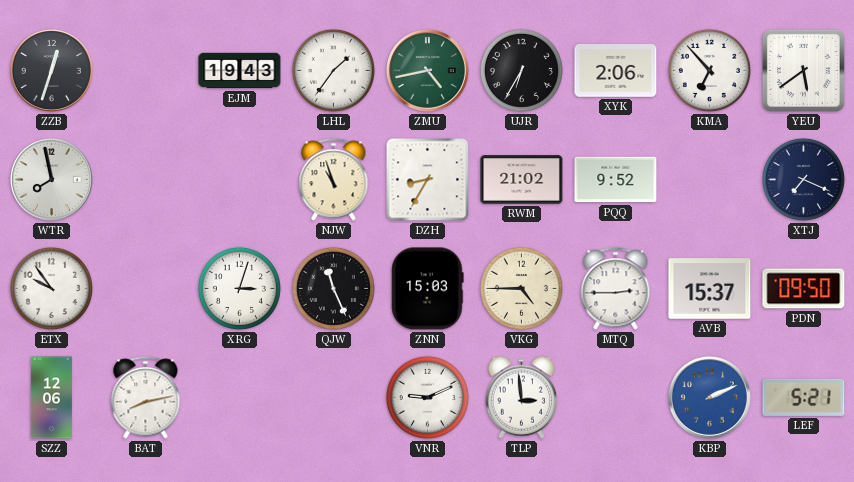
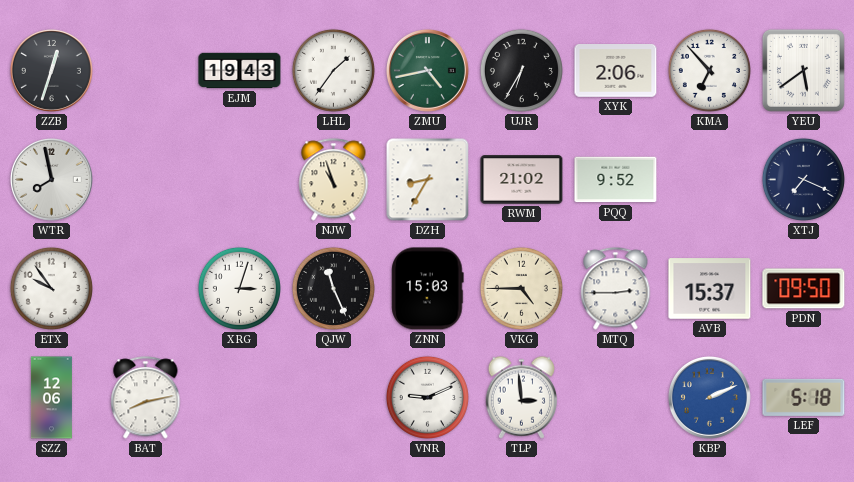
LEF: 5:21 -> 5:18 (804, 397)
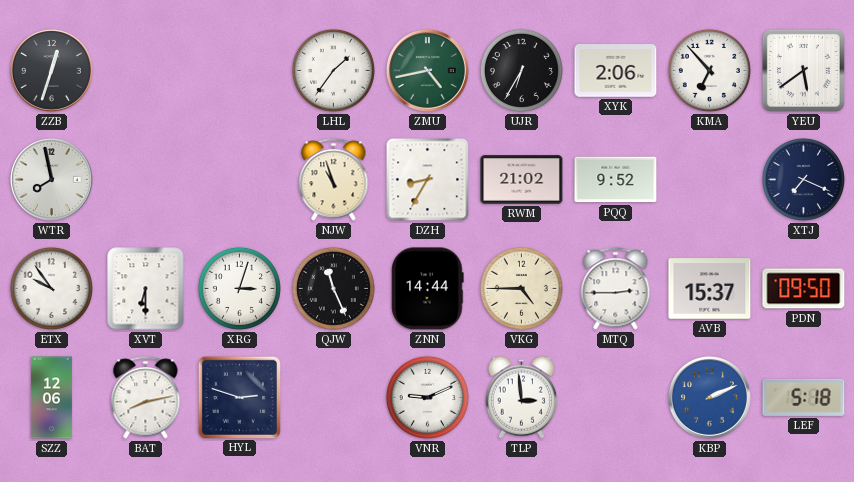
EJM: 19:43 -> none (240, 71)
XVT: none -> 6:30 (146, 289)
ZNN: 15:03 -> 14:44 (428, 289)
HYL: none -> 2:48 (239, 397)
